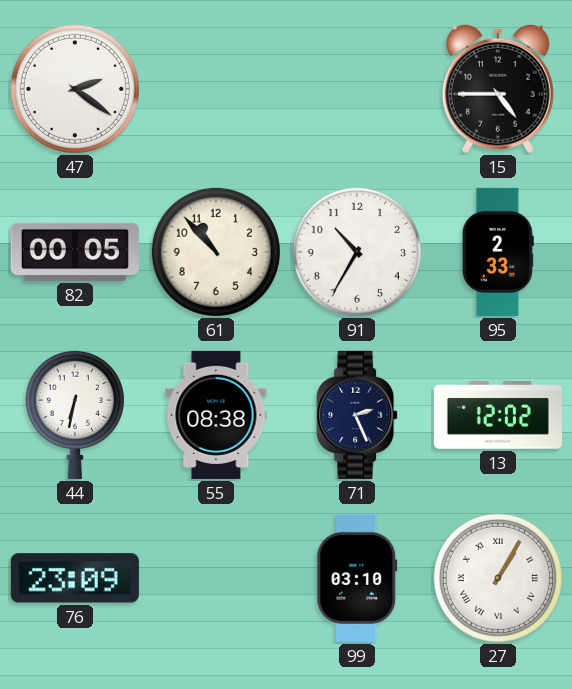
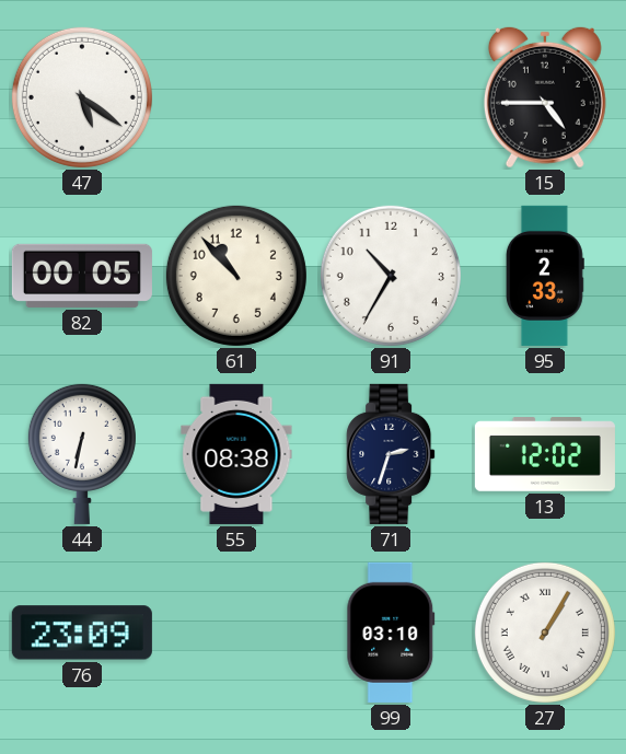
47: 2:21 -> 5:21 (82, 97)
71: 2:26 -> 2:33 (391, 454)
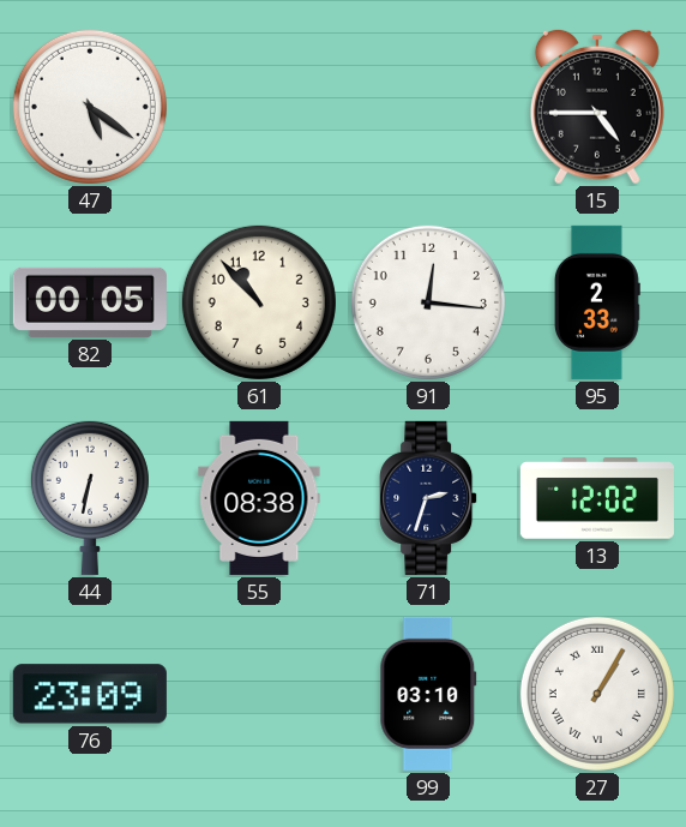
91: 10:35 -> 12:16 (428, 302)
